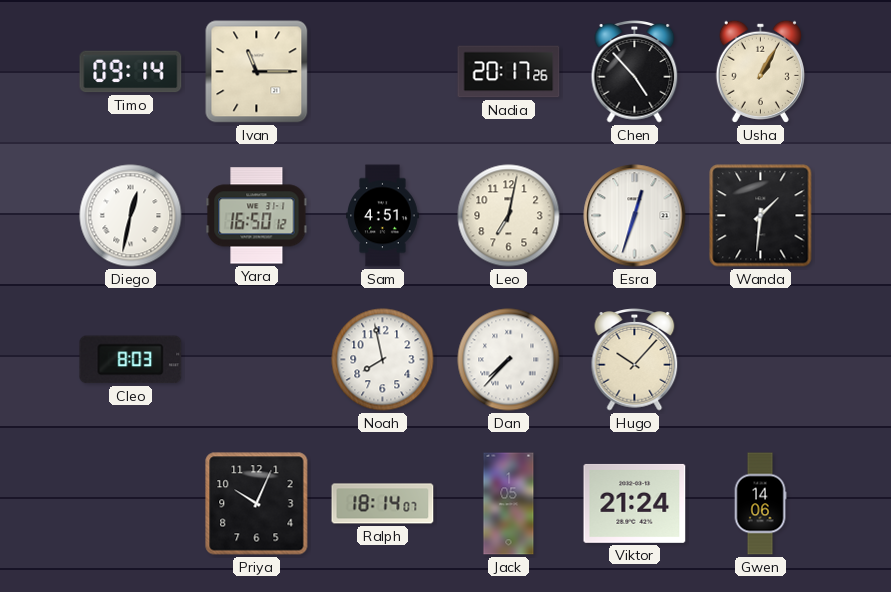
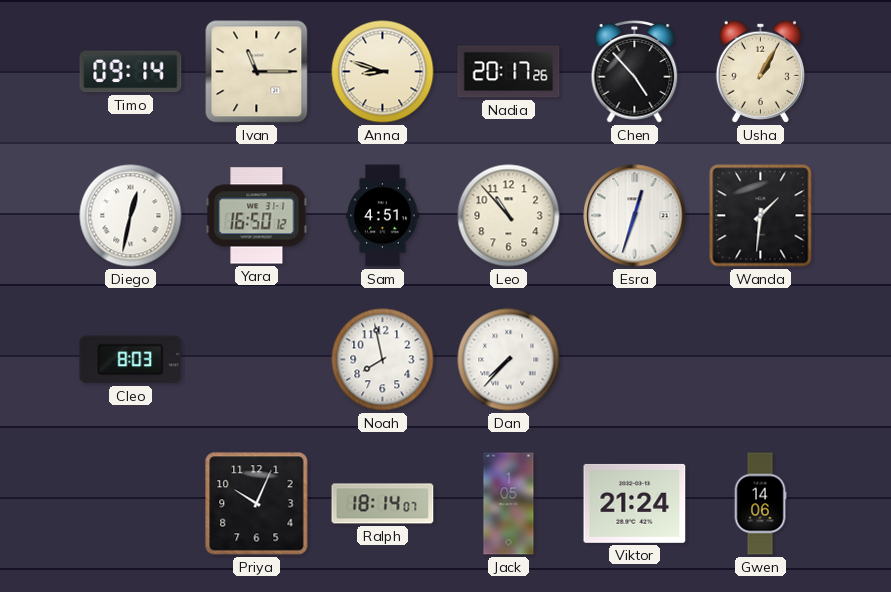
Anna: none -> 8:48 (383, 72)
Leo: 7:02 -> 10:53 (509, 216)
Hugo: 10:07 -> none (635, 360)
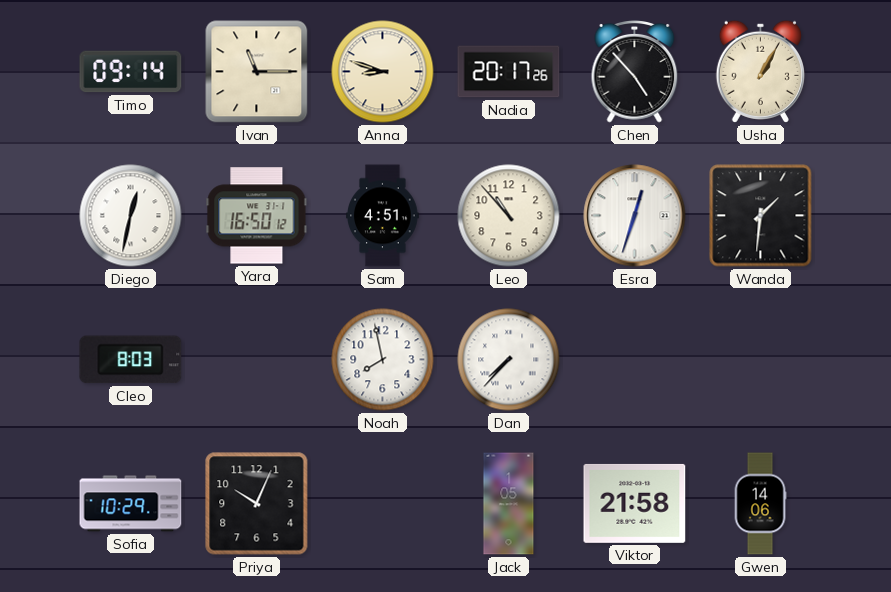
Sofia: none -> 10:29 (131, 504)
Ralph: 18:14 -> none (383, 504)
Viktor: 21:24 -> 21:58 (635, 503)
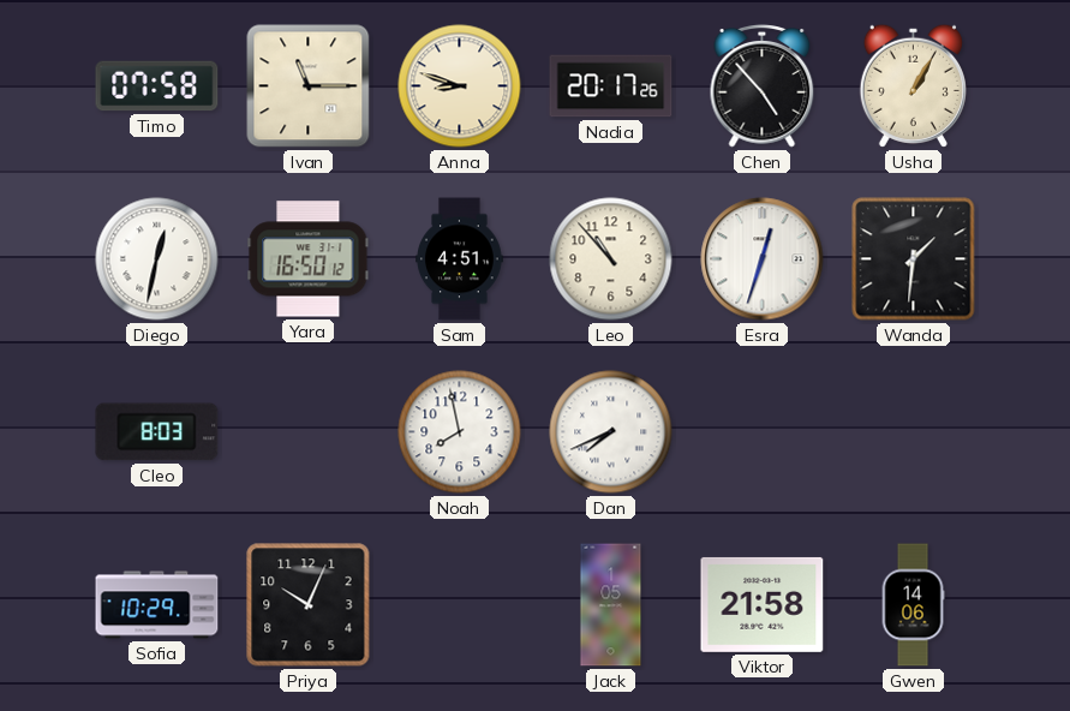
Timo: 09:14 -> 07:58 (157, 86)
Dan: 7:37 -> 7:41 (611, 432)
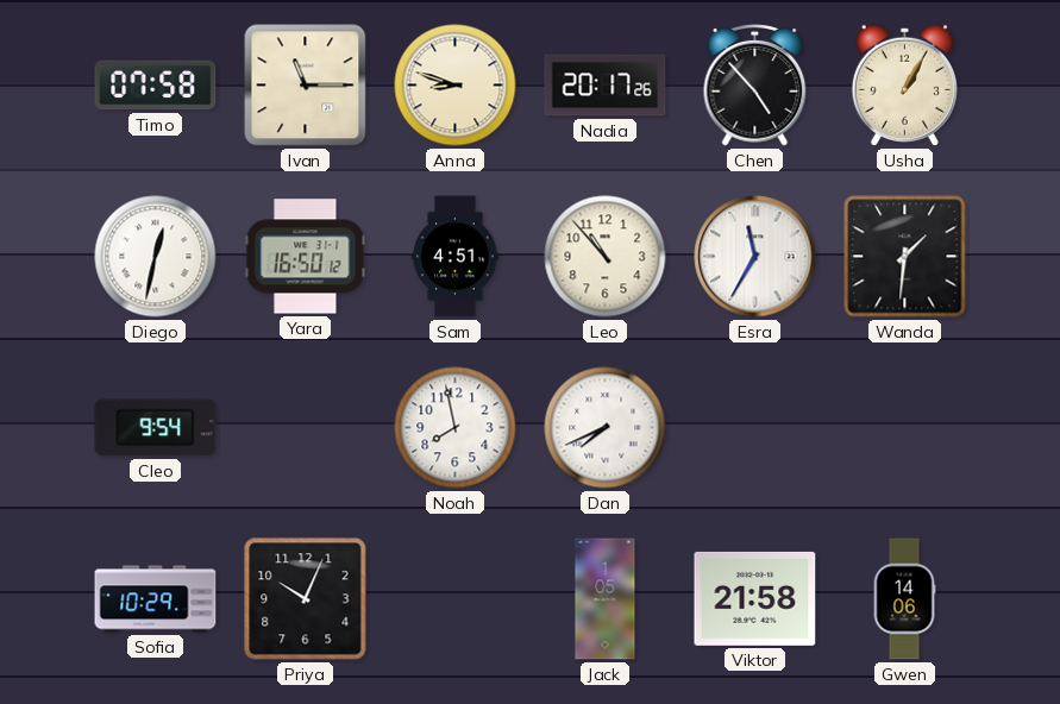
Esra: 12:33 -> 11:35 (755, 257)
Cleo: 8:03 -> 9:54 (156, 428)
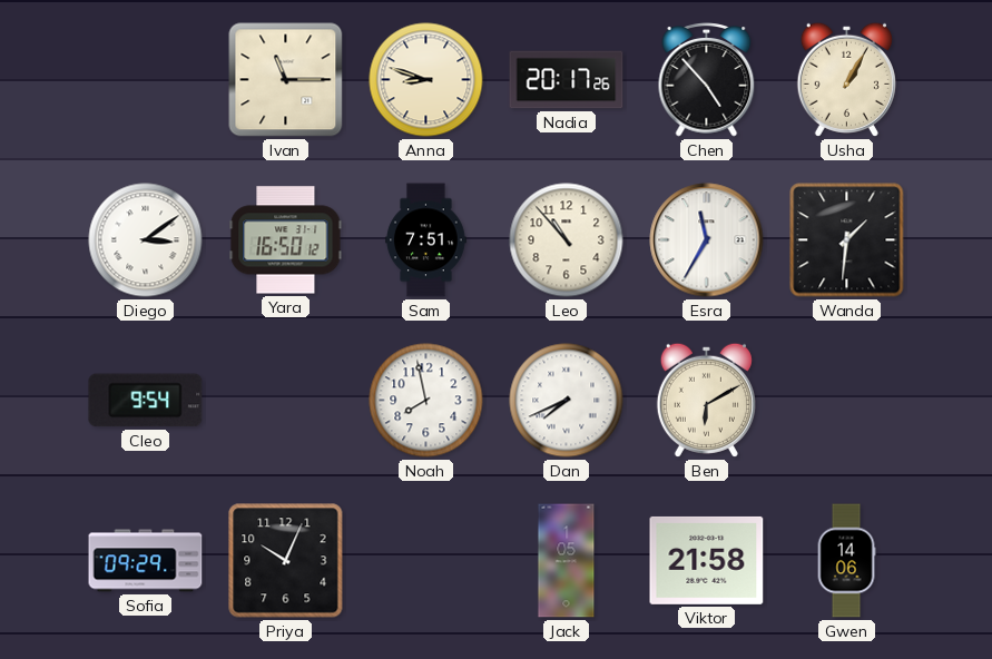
Timo: 07:58 -> none (156, 86)
Diego: 12:32 -> 3:09 (146, 240)
Sam: 4:51 -> 7:51 (426, 240)
Ben: none -> 6:10 (706, 400)
Sofia: 10:29 -> 09:29 (146, 561)
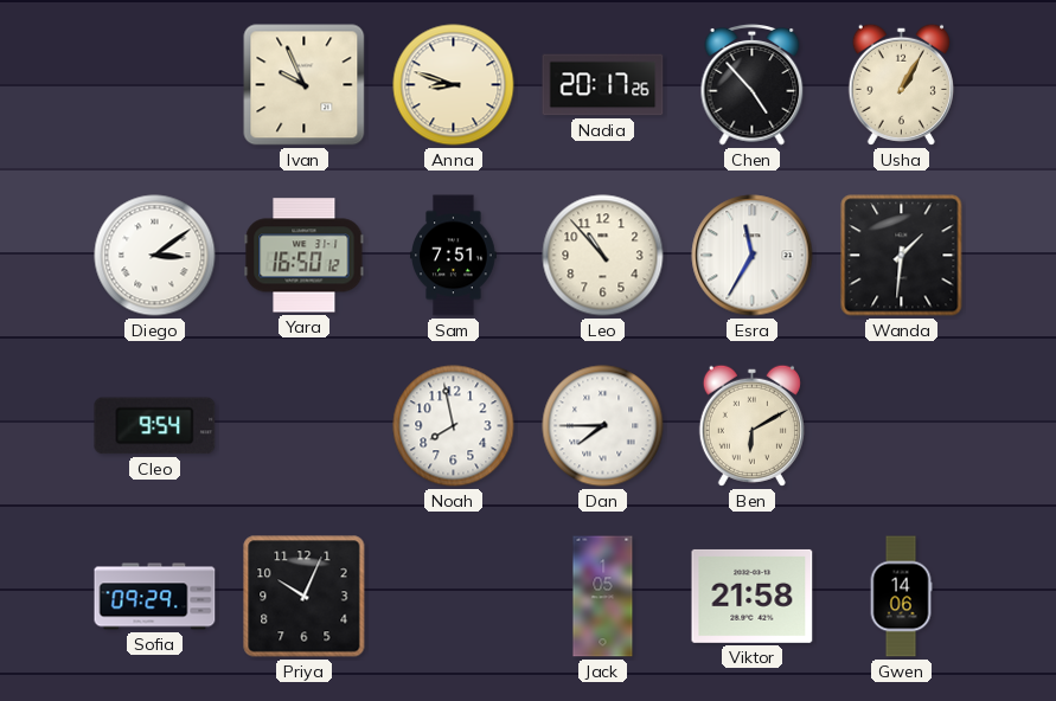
Ivan: 11:15 -> 9:56 (305, 85)
Dan: 7:41 -> 7:45 (603, 426)
